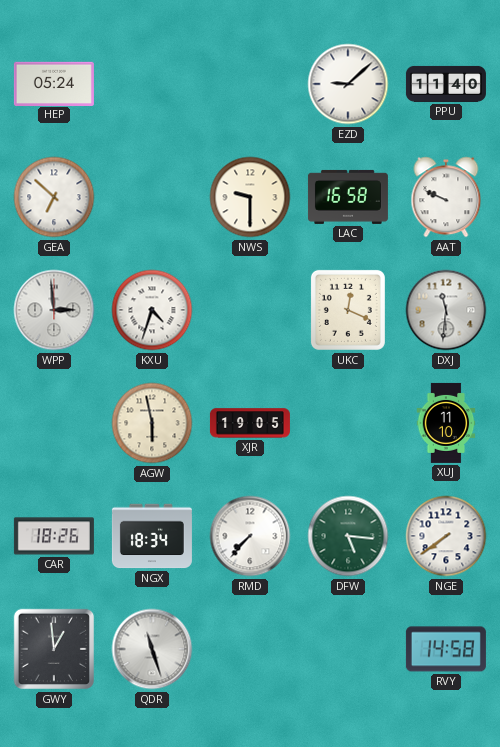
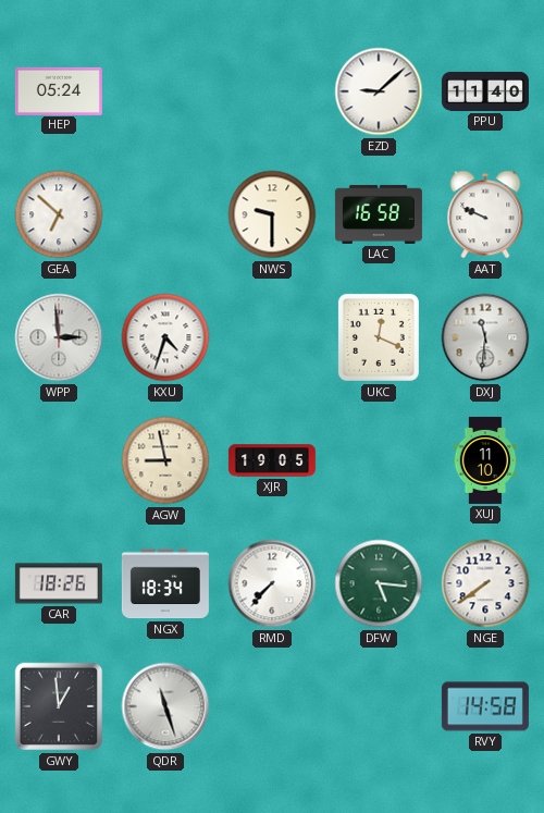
AGW: 5:58 -> 8:58 (165, 460)
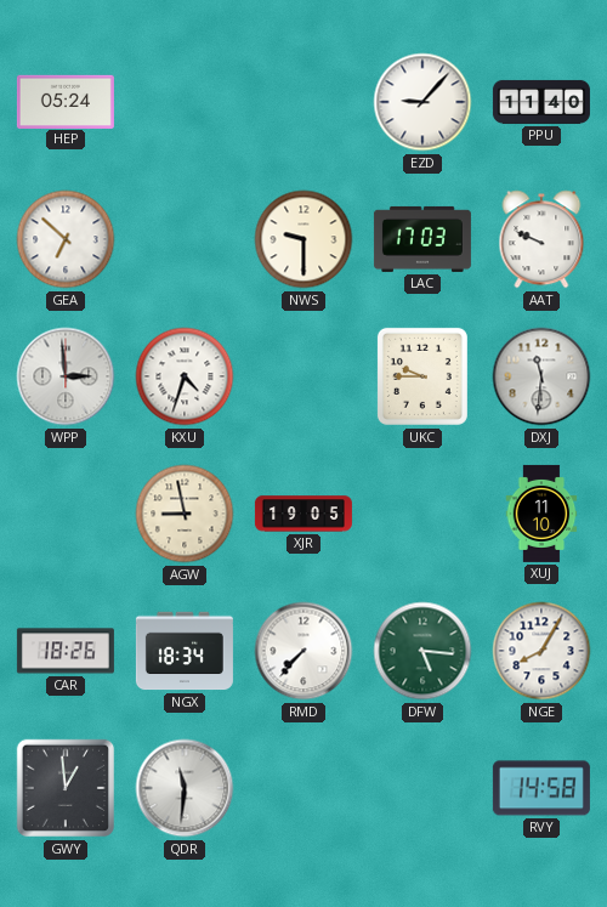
EZD: 9:08 -> 9:07 (422, 102)
LAC: 16:58 -> 17:03 (422, 239)
UKC: 12:19 -> 9:45 (422, 376)
NGE: 7:39 -> 8:05 (541, 651)
QDR: 11:27 -> 11:31 (185, 788)
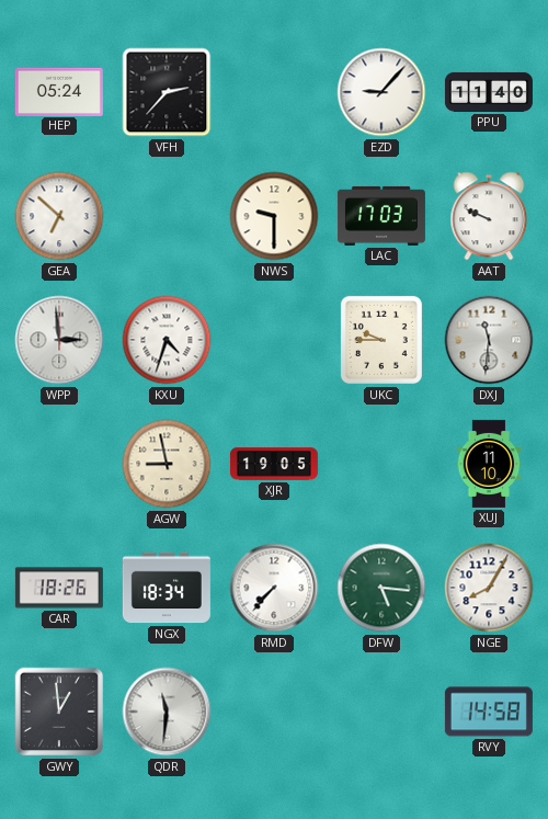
VFH: none -> 2:37 (167, 92)
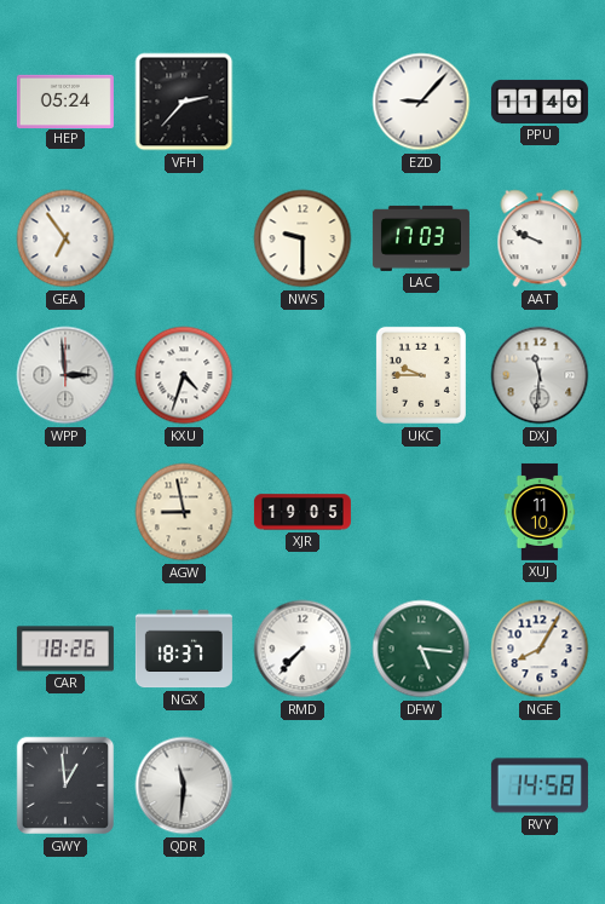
GEA: 6:52 -> 6:54 (65, 238)
NGX: 18:34 -> 18:37 (184, 649)
